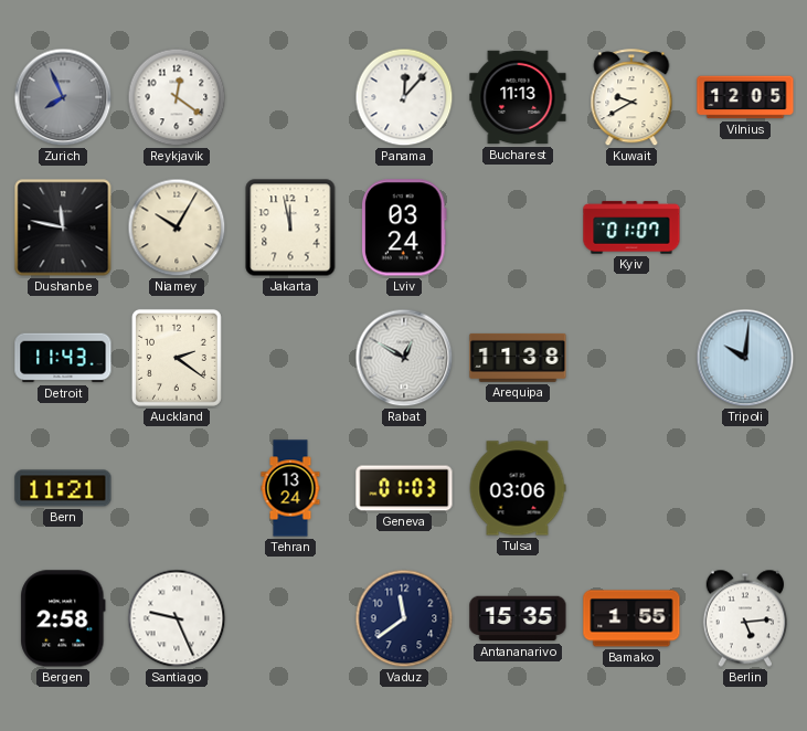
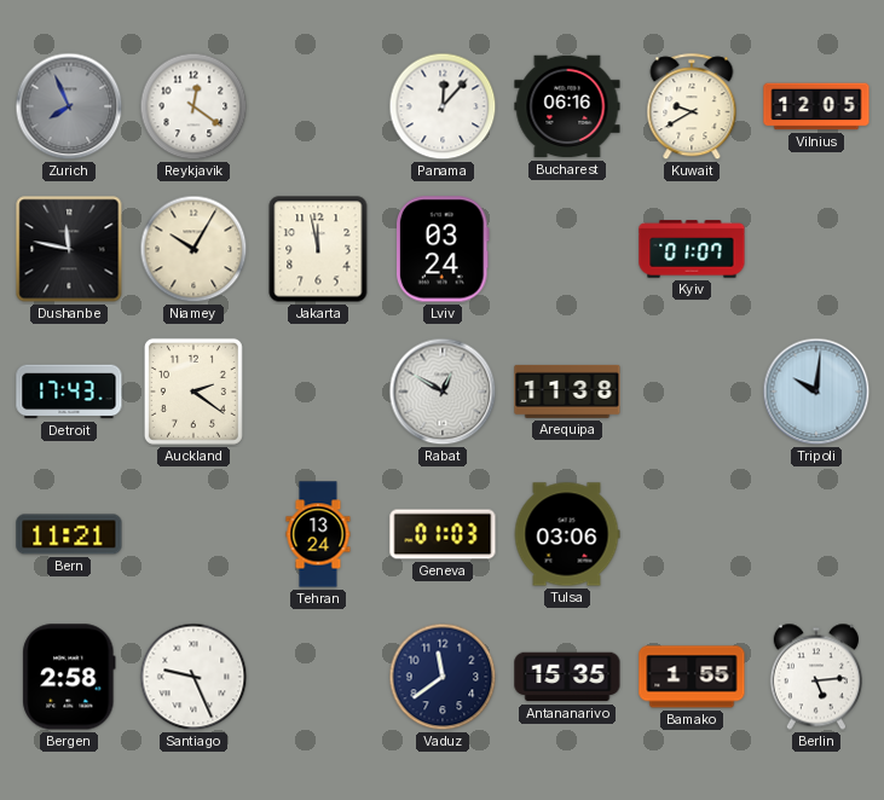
Bucharest: 11:13 -> 06:16 (567, 106)
Detroit: 11:43 -> 17:43 (69, 392)
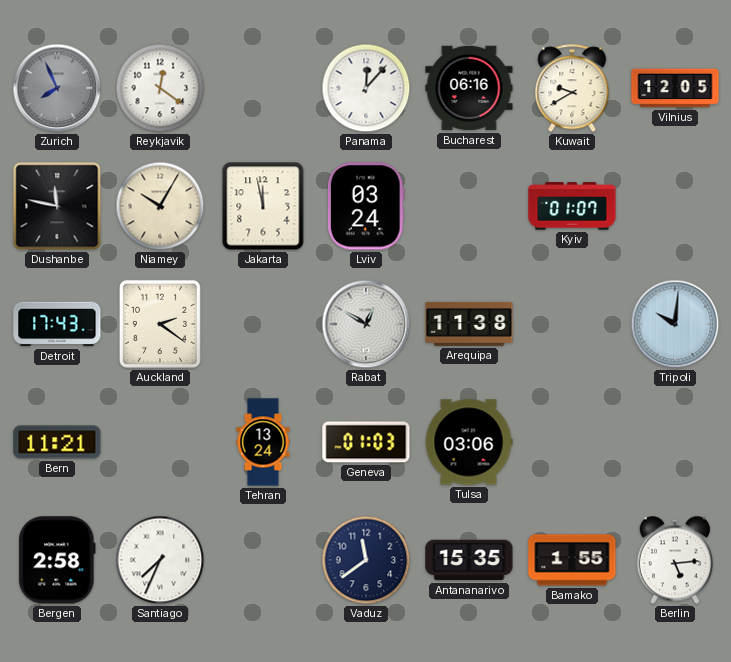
Santiago: 9:26 -> 7:34 (160, 560)
